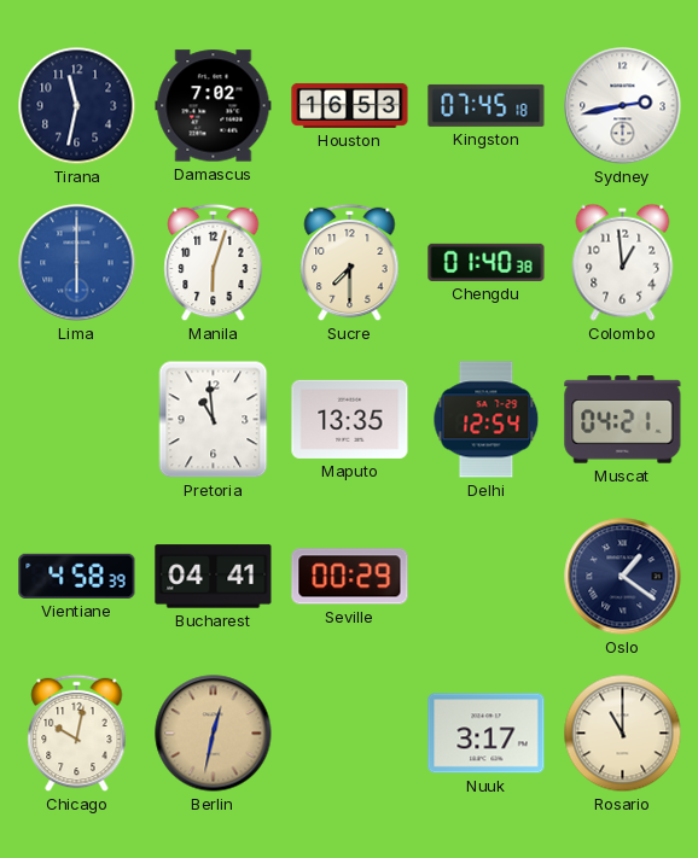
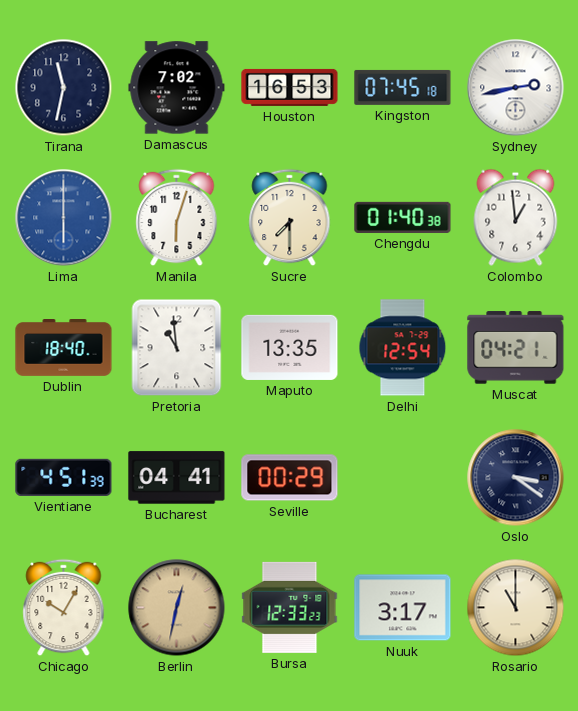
Dublin: none -> 18:40 (64, 348)
Vientiane: 4:58 -> 4:51 (64, 477)
Oslo: 1:21 -> 3:21 (516, 478)
Chicago: 10:02 -> 10:05 (64, 608)
Bursa: none -> 12:33 (290, 607)
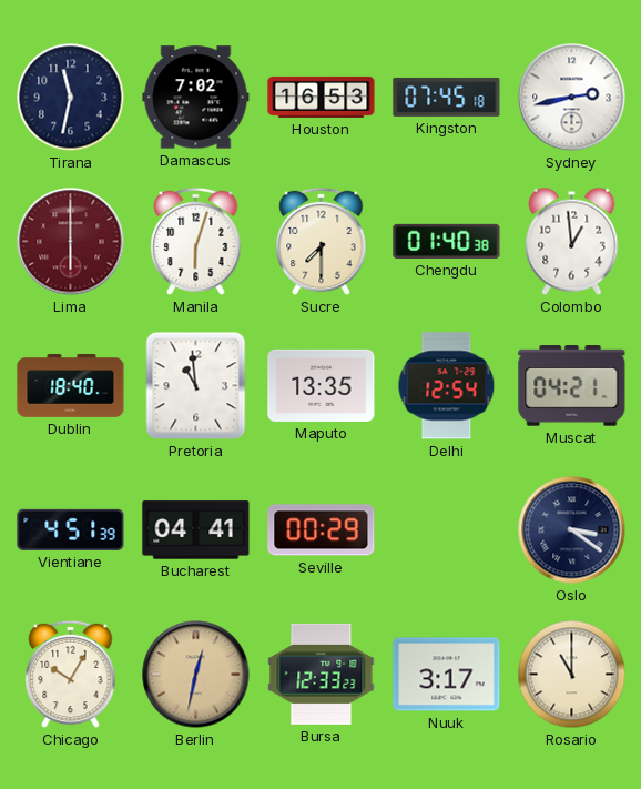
Lima dial: blue -> burgundy (71, 242)
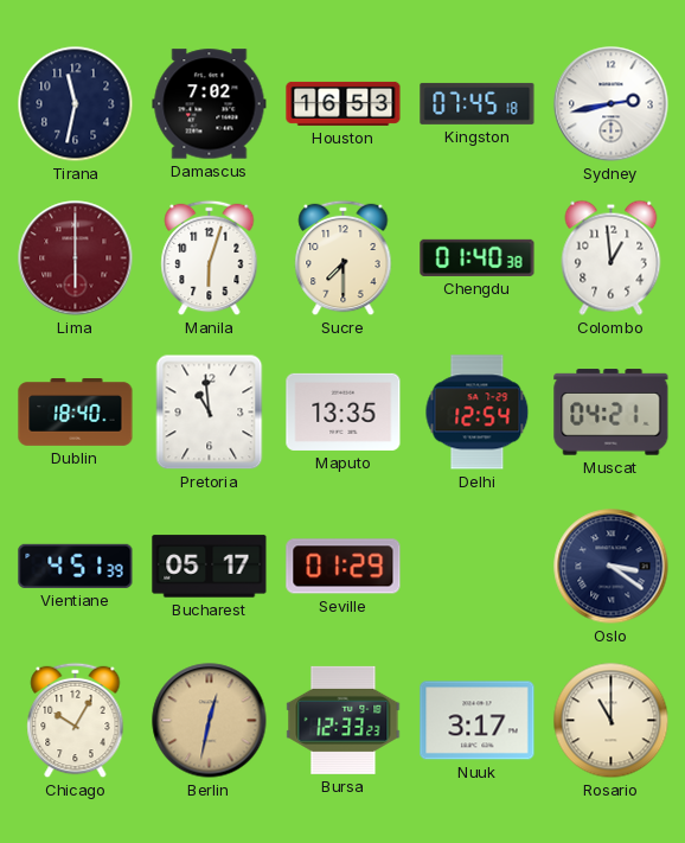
Bucharest: 04:41 -> 05:17 (210, 567)
Seville: 00:29 -> 01:29 (344, 567)
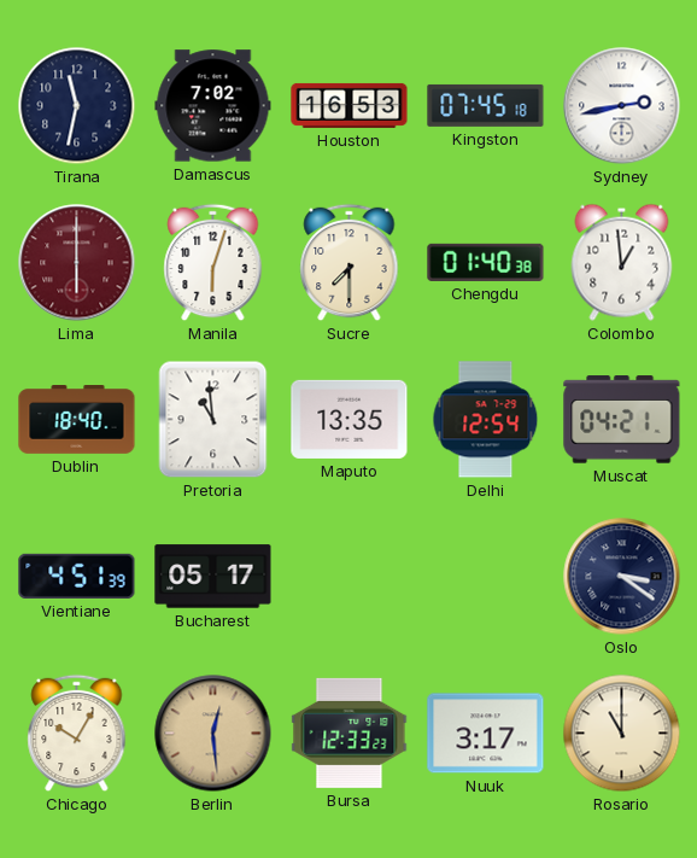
Seville: 01:29 -> none (344, 567)
Berlin: 12:32 -> 12:29 (213, 734)
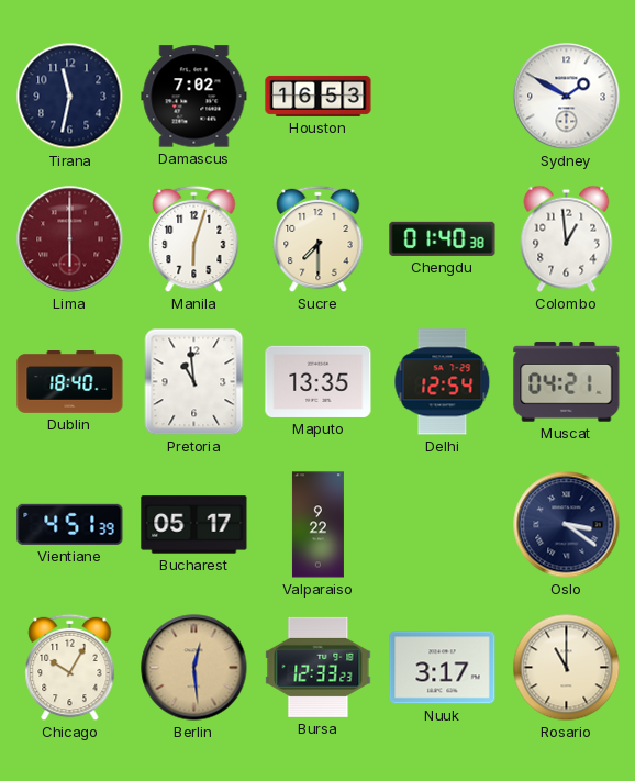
Kingston: 07:45 -> none (486, 105)
Sydney: 2:43 -> 1:50 (567, 97)
Valparaiso: none -> 9:22 (317, 525)
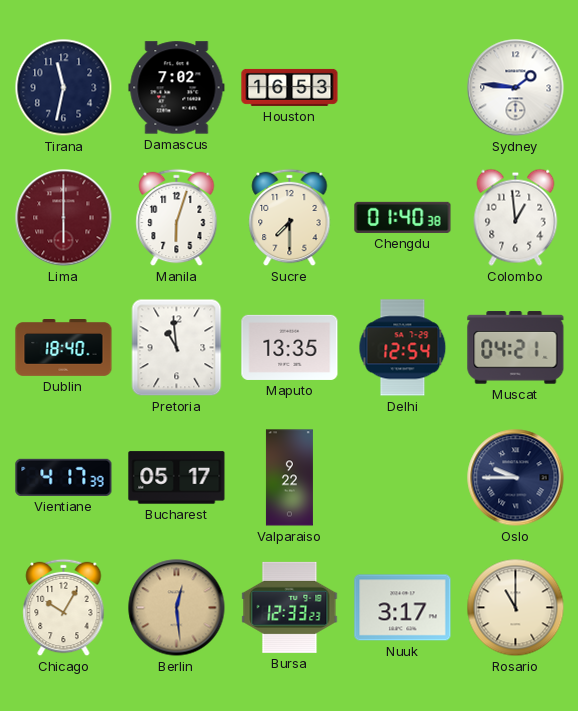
Sydney: 1:50 -> 1:46 (516, 88)
Vientiane: 4:51 -> 4:17 (64, 477)
Oslo: 3:21 -> 9:45 (516, 478)
